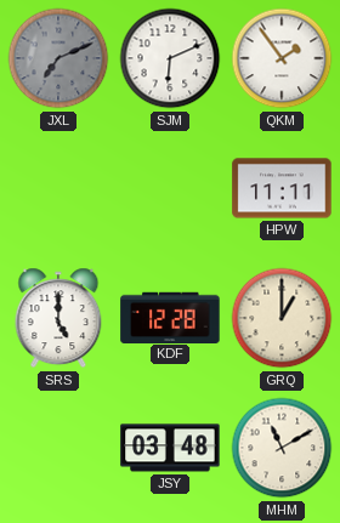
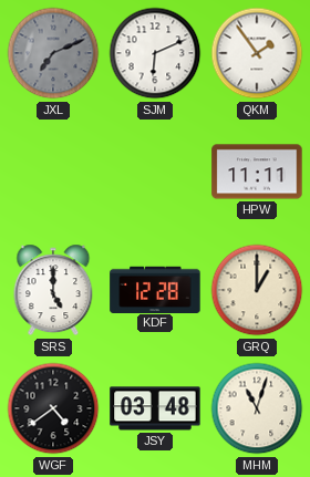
WGF: none -> 4:39 (53, 408)
MHM: 11:10 -> 11:03 (257, 408)
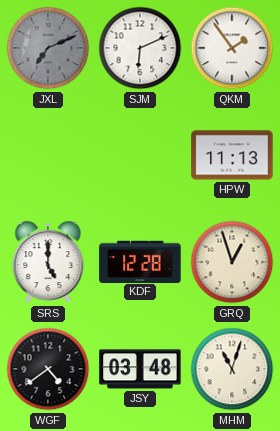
HPW: 11:11 -> 11:13 (232, 155)
GRQ: 1:00 -> 12:57 (232, 262)
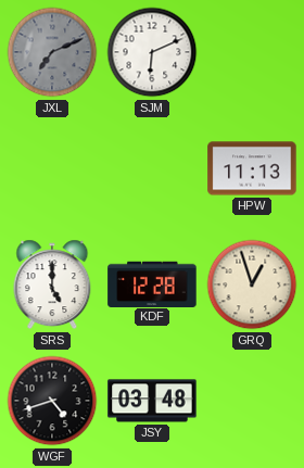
QKM: 1:54 -> none (232, 48)
WGF: 4:39 -> 4:42 (52, 401)
MHM: 11:03 -> none (232, 369)
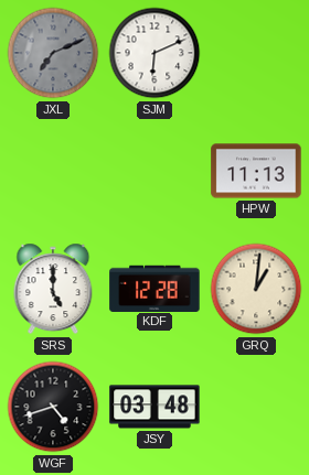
GRQ: 12:57 -> 1:01 (256, 289)
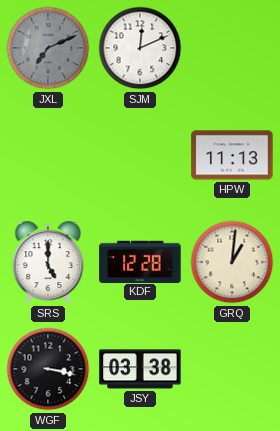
SJM: 6:11 -> 12:11 (140, 48)
WGF: 4:42 -> 3:17 (48, 369)
JSY: 03:48 -> 03:38 (140, 369)
